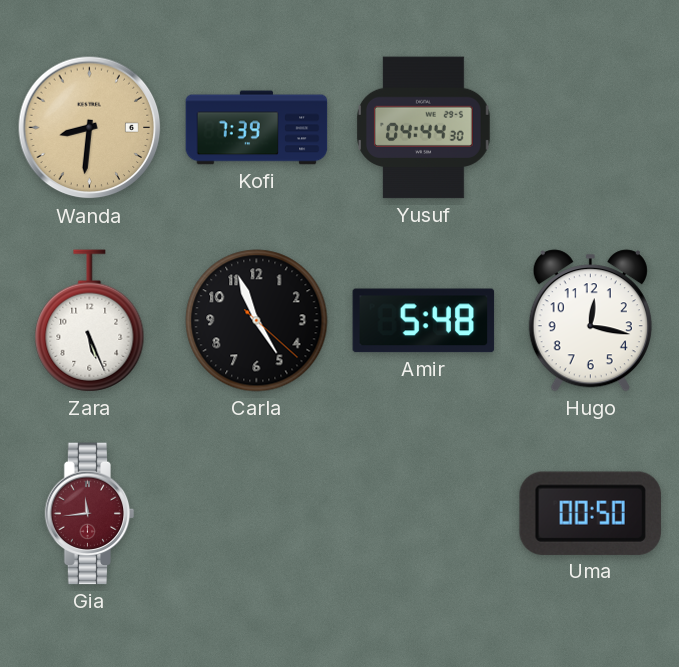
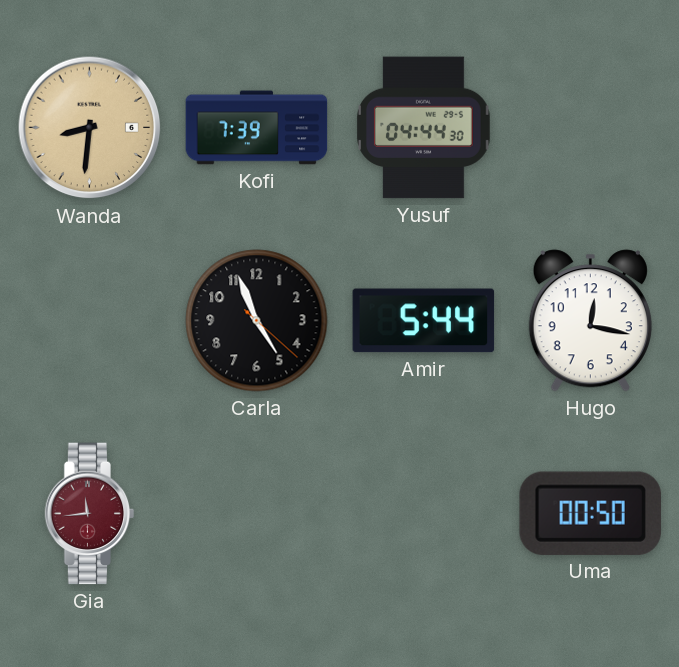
Zara: 5:26 -> none (90, 321)
Amir: 5:48 -> 5:44 (424, 321)
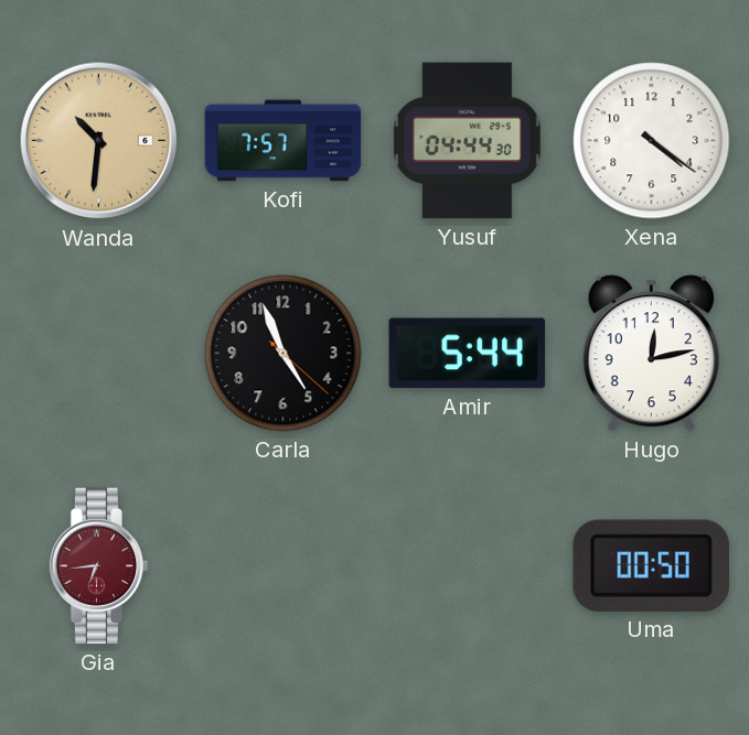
Wanda: 8:31 -> 10:31 (99, 141)
Kofi: 7:39 -> 7:57 (283, 141)
Xena: none -> 4:21 (652, 141)
Hugo: 12:17 -> 12:13 (651, 354)
Gia: 11:44 -> 6:44 (99, 566)
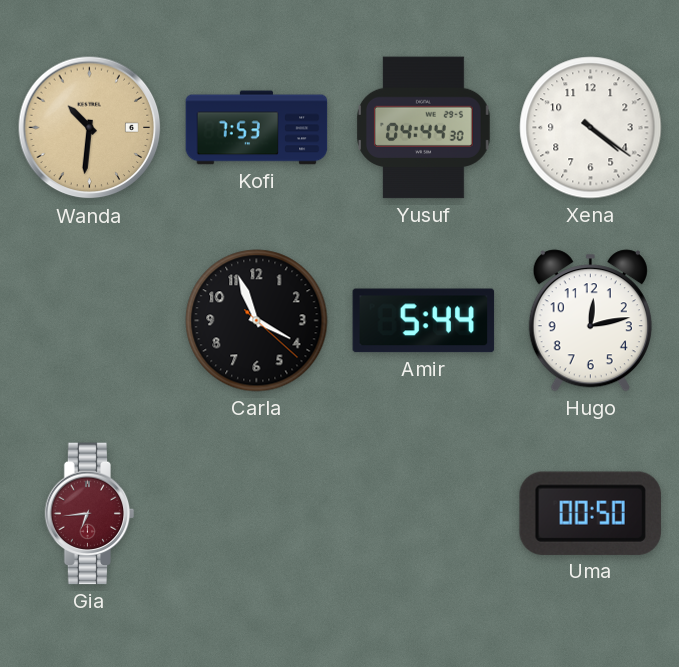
Kofi: 7:57 -> 7:53 (257, 128)
Carla: 4:56 -> 3:56 (257, 321)
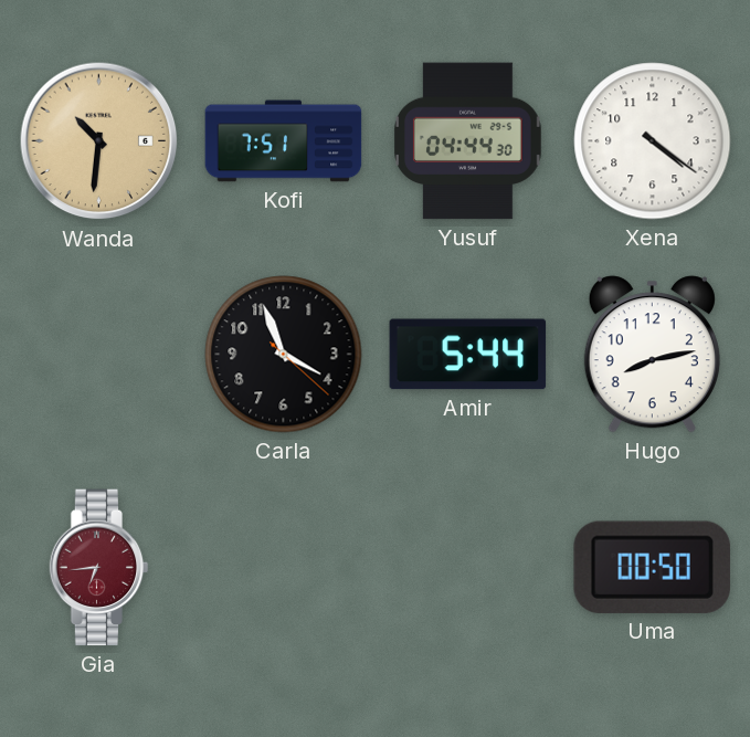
Kofi: 7:53 -> 7:51 (284, 141)
Hugo: 12:13 -> 8:13 (652, 355)
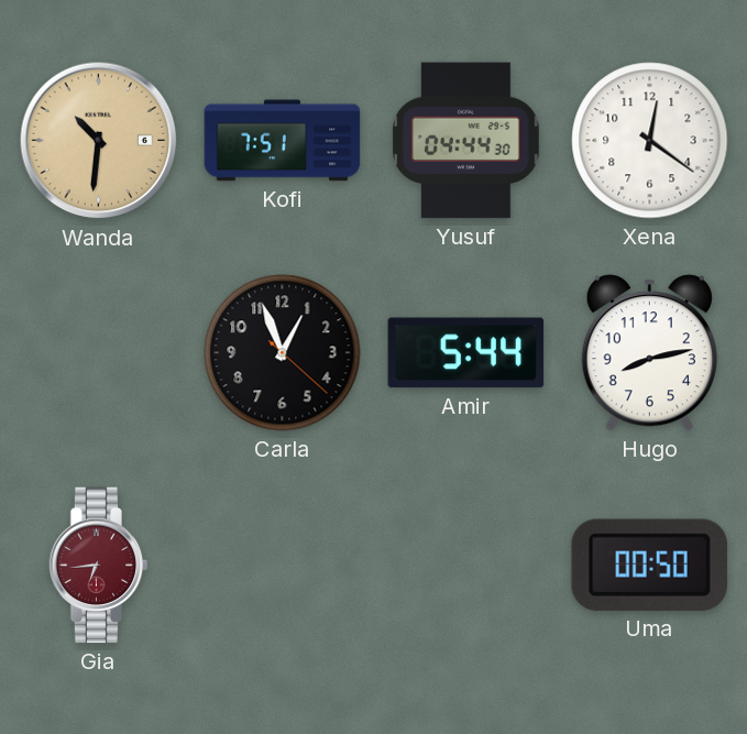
Xena: 4:21 -> 12:21 (650, 141)
Carla: 3:56 -> 12:56 (283, 353)
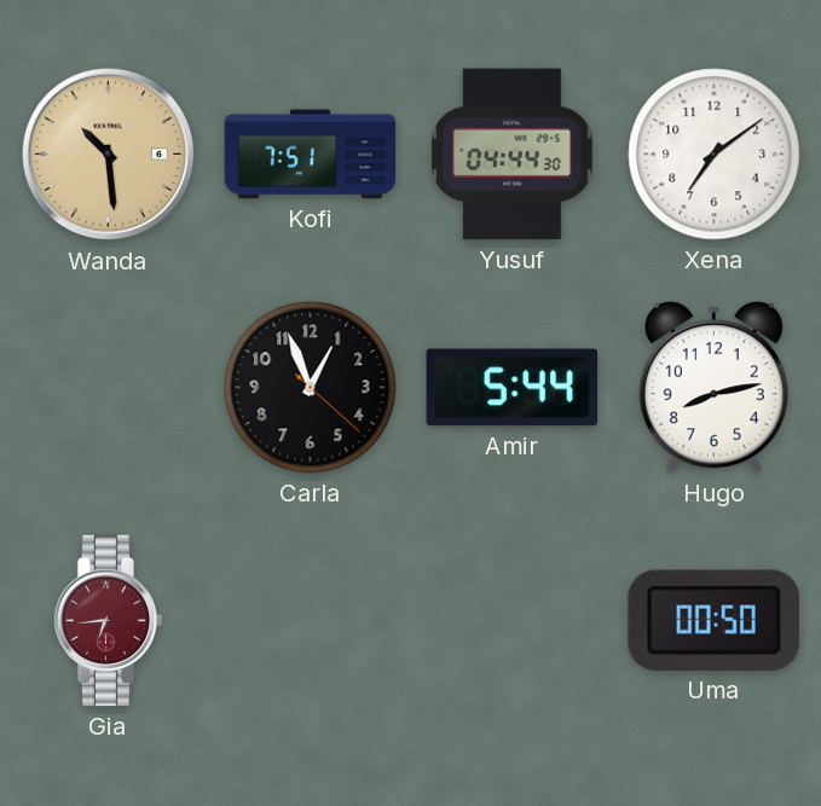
Wanda: 10:31 -> 10:29 (109, 155)
Xena: 12:21 -> 7:09 (715, 155)
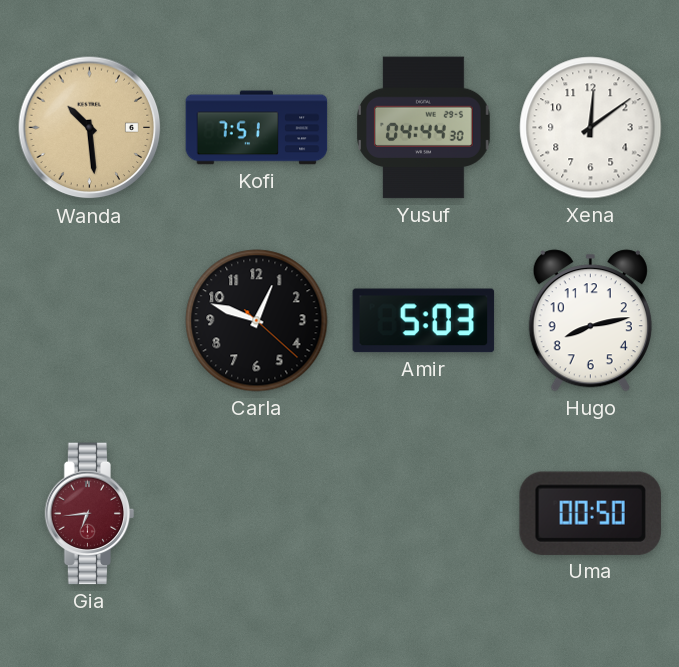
Xena: 7:09 -> 12:09 (591, 128)
Carla: 12:56 -> 12:48 (257, 321)
Amir: 5:44 -> 5:03 (424, 321)
